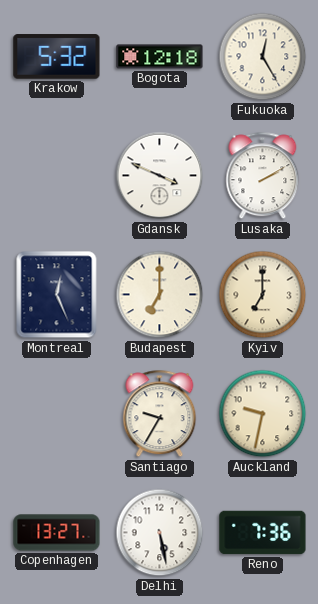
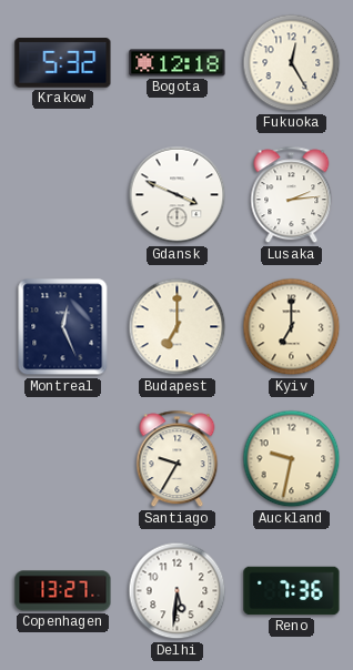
Lusaka: 2:10 -> 2:14 (292, 195)
Delhi: 5:28 -> 5:31 (178, 591)
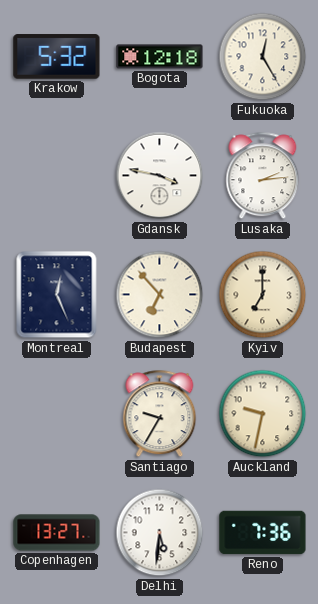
Gdansk: 3:49 -> 3:47 (160, 176)
Budapest: 7:00 -> 6:53 (160, 295)
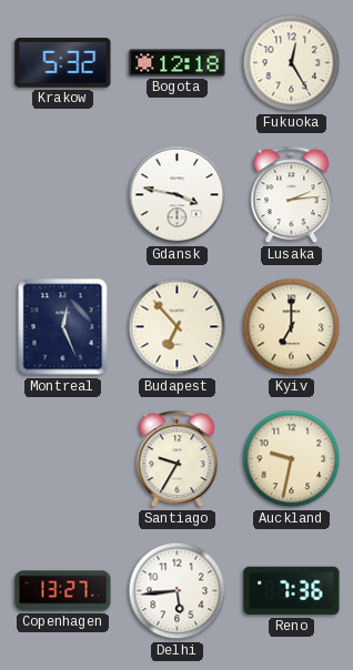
Delhi: 5:31 -> 5:44 (178, 591)
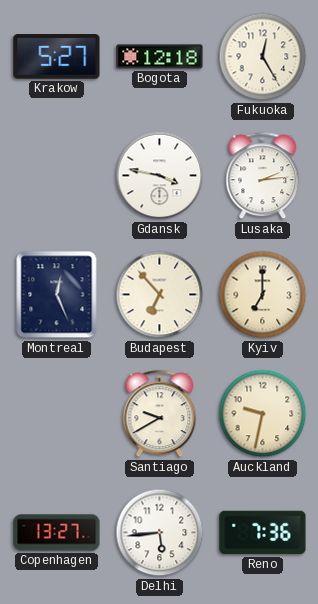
Krakow: 5:32 -> 5:27 (57, 57)
Santiago: 9:35 -> 9:40 (160, 414)
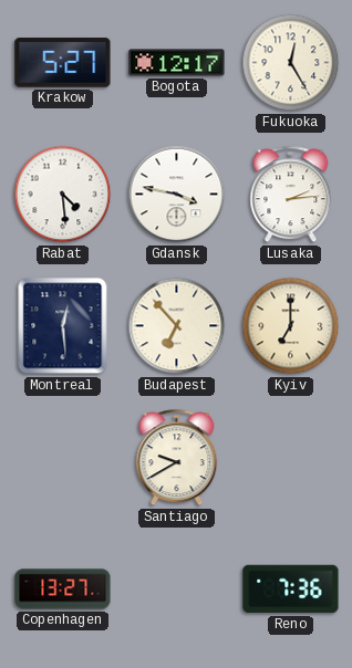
Bogota: 12:18 -> 12:17 (177, 63)
Rabat: none -> 4:29 (63, 195)
Montreal: 12:26 -> 12:29 (63, 326)
Auckland: 9:32 -> none (263, 414)
Delhi: 5:44 -> none (160, 533)
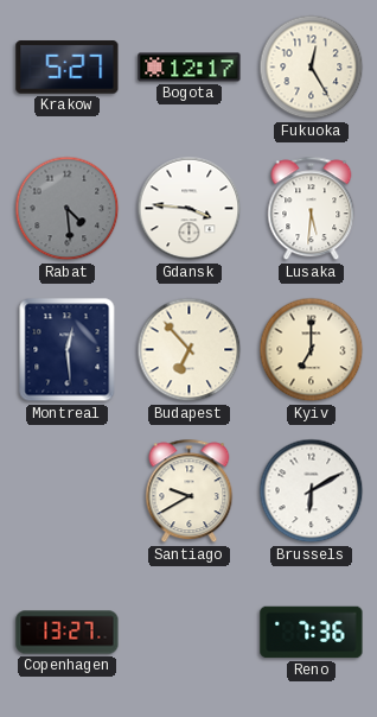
Rabat dial: white -> grey (68, 209)
Gdansk: 3:47 -> 3:46 (190, 209)
Lusaka: 2:14 -> 5:31 (312, 209)
Brussels: none -> 6:10 (312, 491)
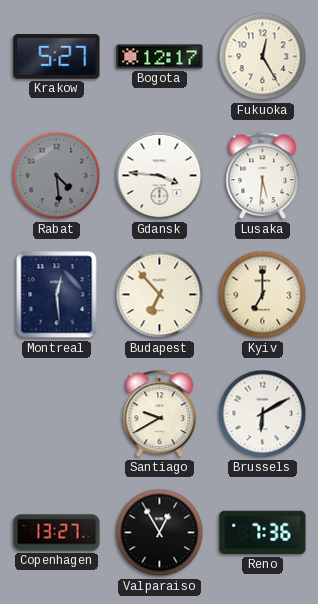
Valparaiso: none -> 12:55 (160, 533)
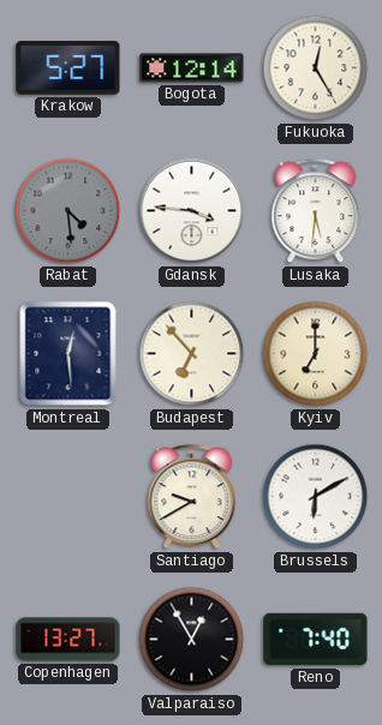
Bogota: 12:17 -> 12:14 (192, 68)
Reno: 7:36 -> 7:40 (316, 640)
